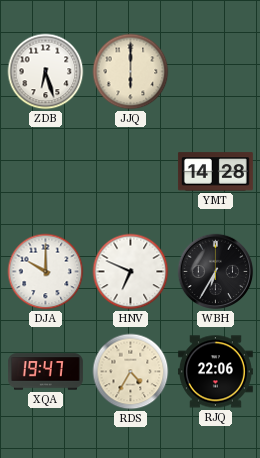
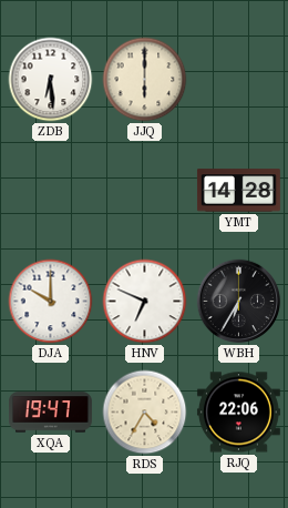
ZDB: 6:27 -> 6:29 (51, 80)
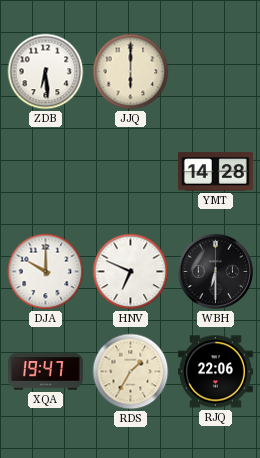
WBH: 6:35 -> 6:30 (216, 272)
RDS: 4:35 -> 1:35 (131, 372)
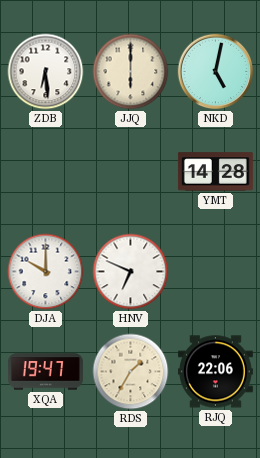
NKD: none -> 5:02 (216, 72)
WBH: 6:30 -> none (216, 272)
